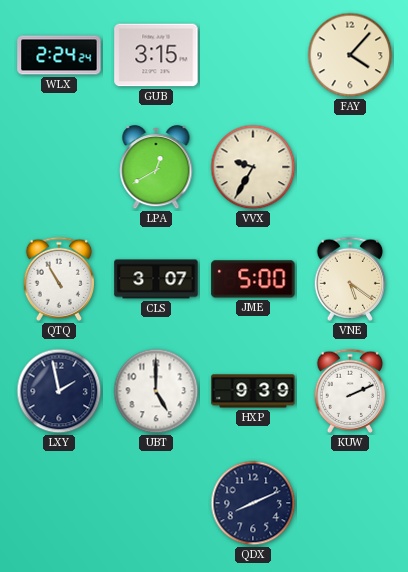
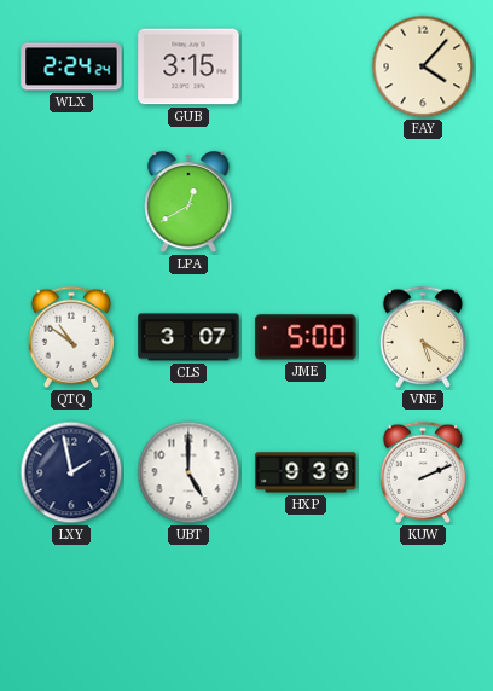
VVX: 9:35 -> none (253, 167)
QTQ: 10:55 -> 10:51 (70, 337)
QDX: 8:11 -> none (253, 503)
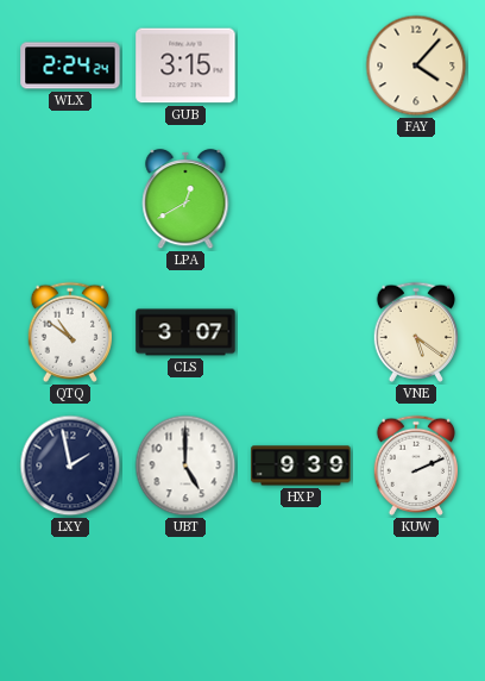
JME: 5:00 -> none (306, 337)
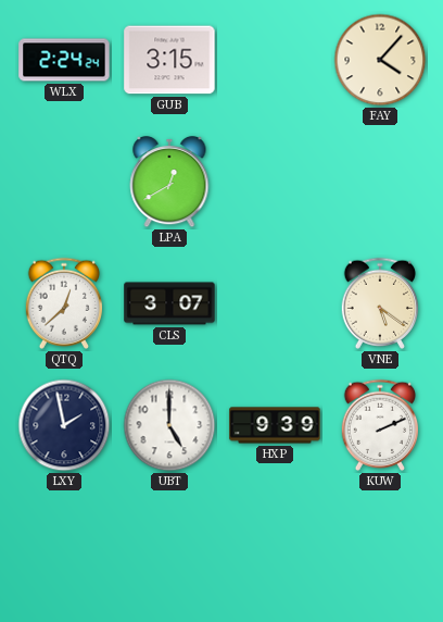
QTQ: 10:51 -> 12:38 (63, 303)
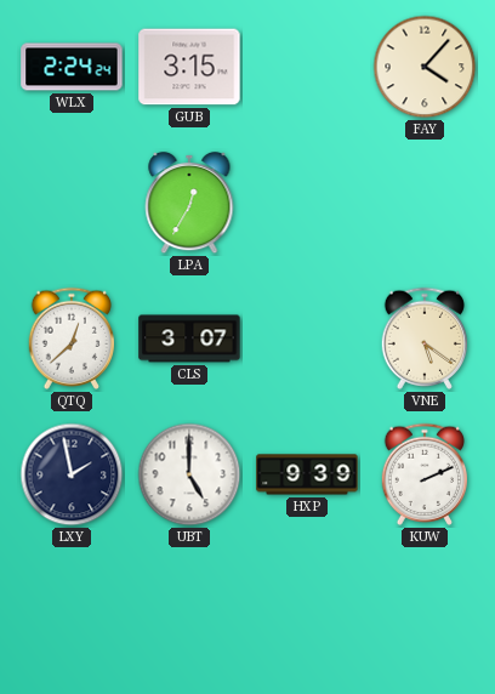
LPA: 12:40 -> 12:35 (189, 203)
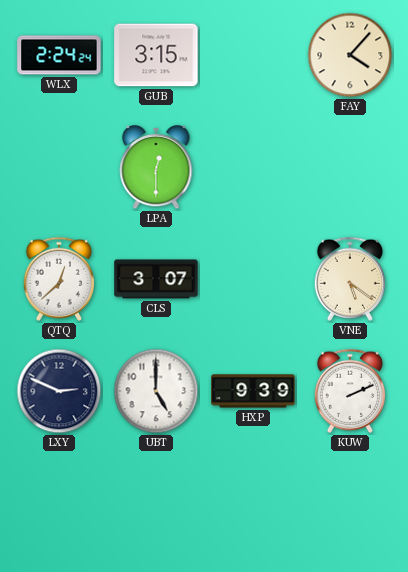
LPA: 12:35 -> 12:30 (156, 167)
LXY: 1:58 -> 2:49 (59, 391)
